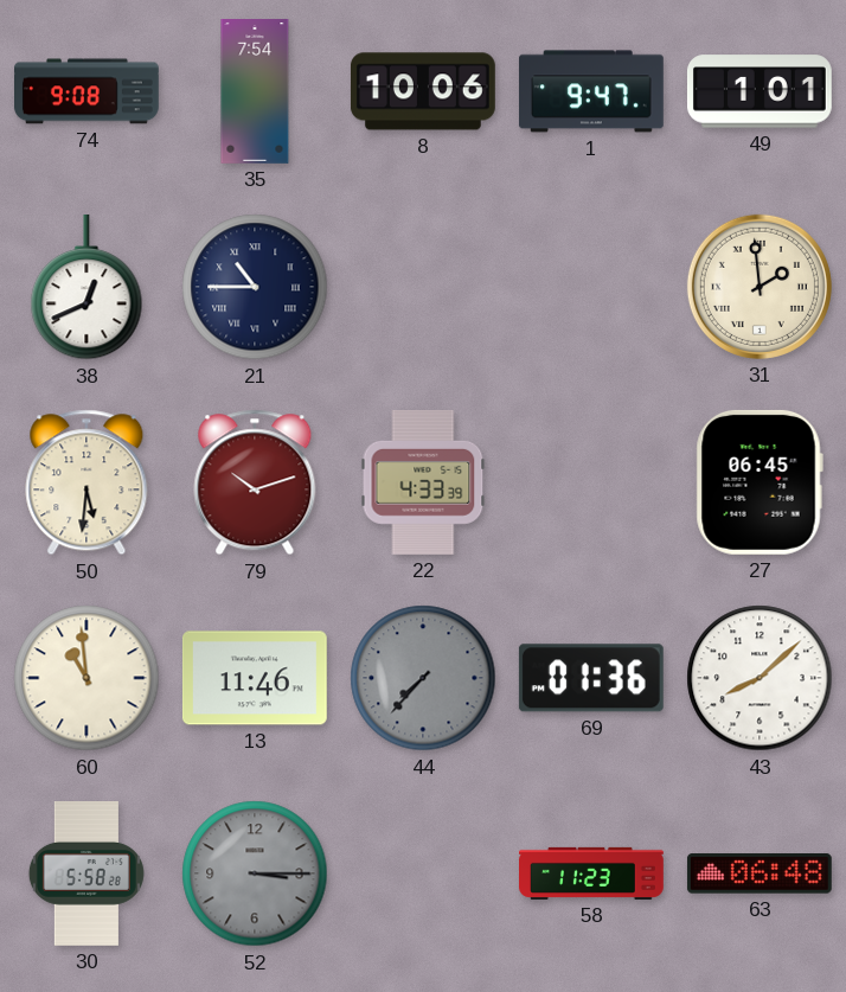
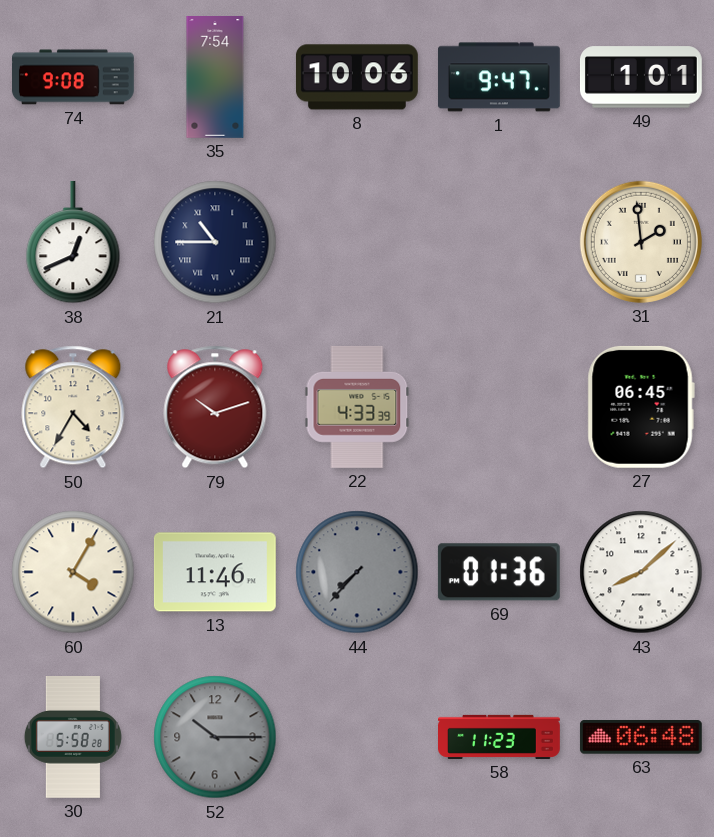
50: 5:31 -> 4:35 (73, 407)
60: 10:59 -> 4:05 (73, 572)
52: 3:15 -> 10:15 (215, 737)
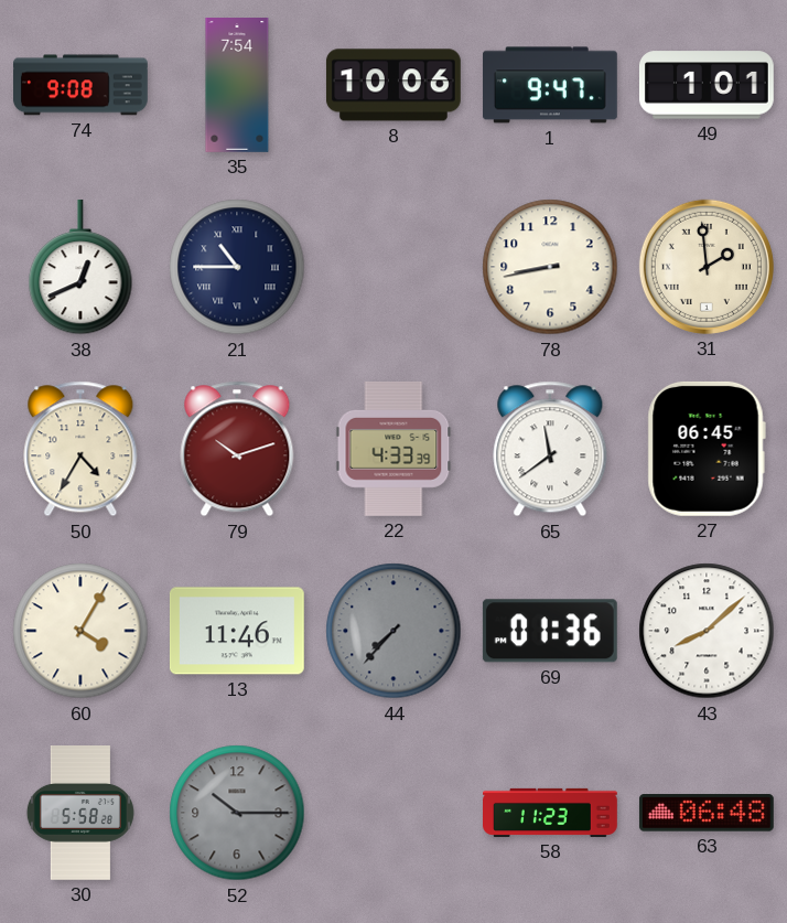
78: none -> 8:43 (550, 267)
65: none -> 11:39 (550, 449)
